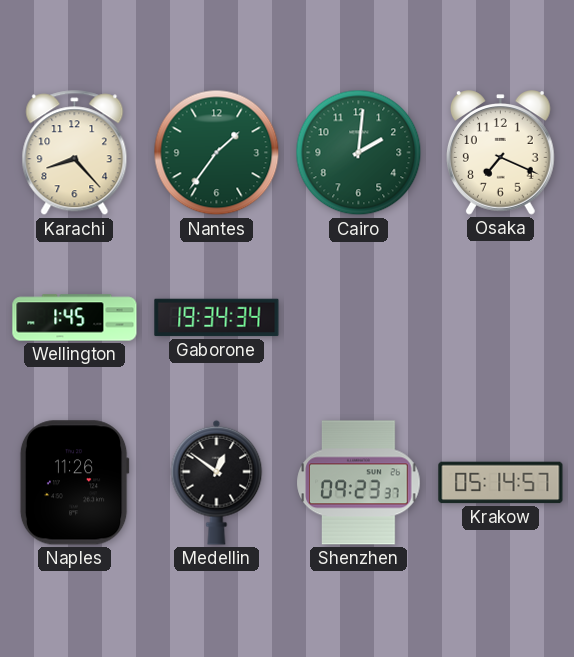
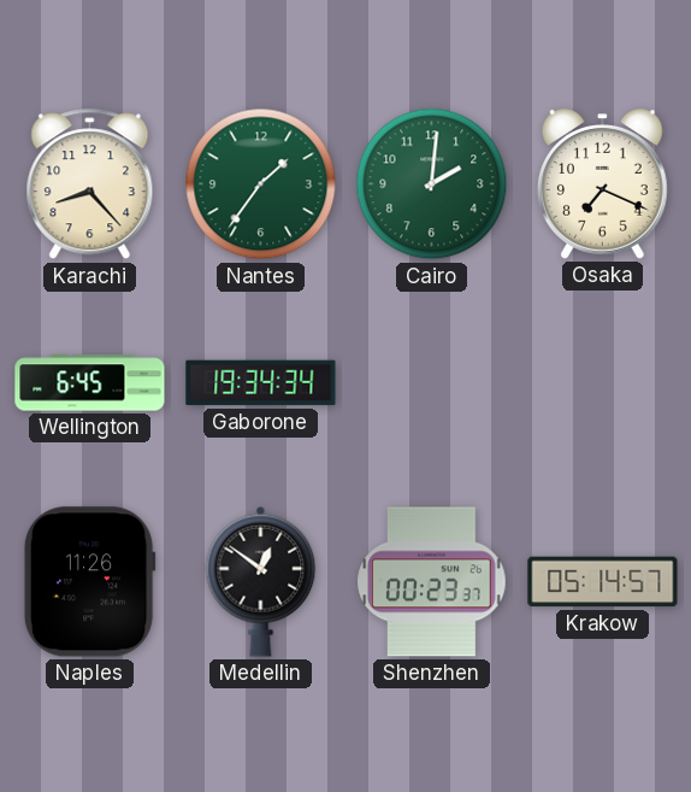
Wellington: 1:45 -> 6:45 (90, 383)
Shenzhen: 09:23 -> 00:23 (432, 582)
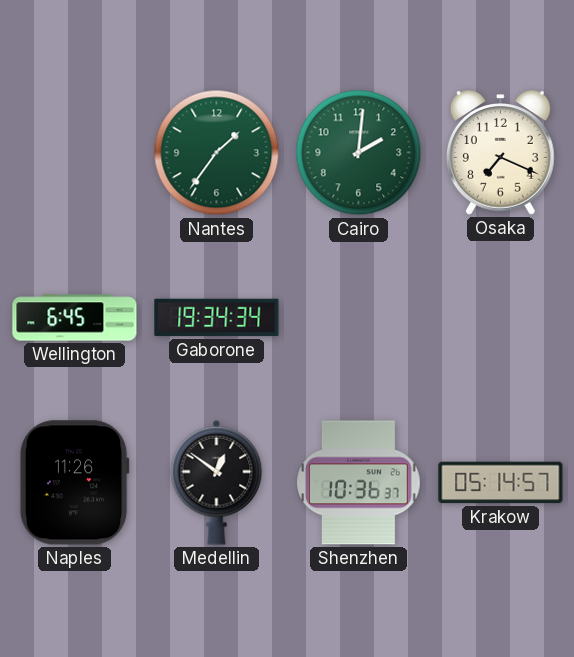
Karachi: 8:23 -> none (90, 184)
Shenzhen: 00:23 -> 10:36 (359, 483)
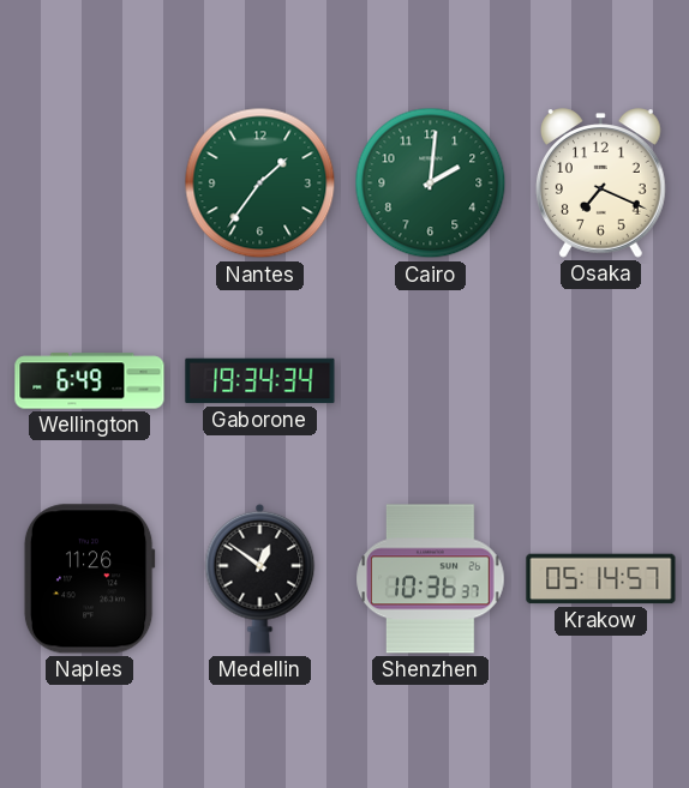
Wellington: 6:45 -> 6:49 (90, 381)
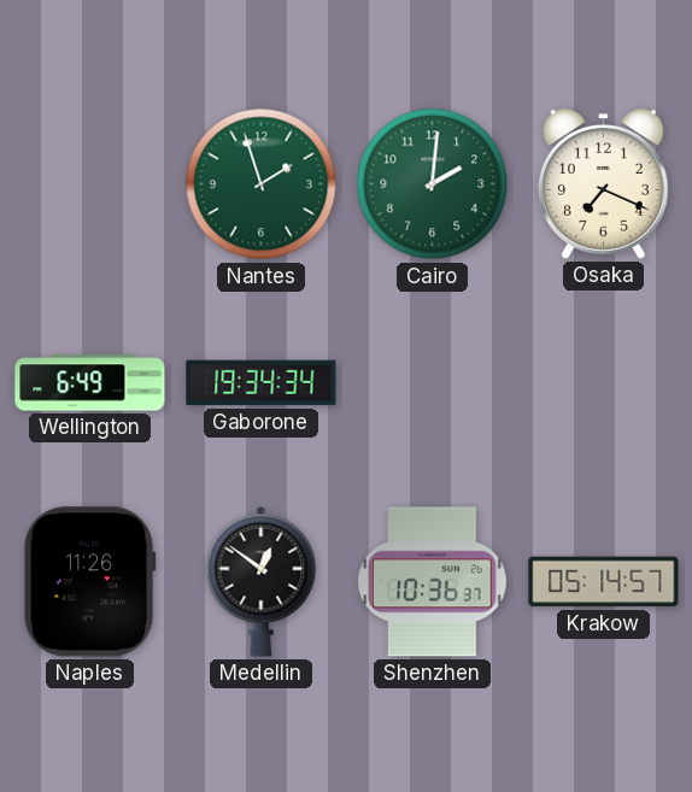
Nantes: 1:36 -> 1:57 (262, 184)
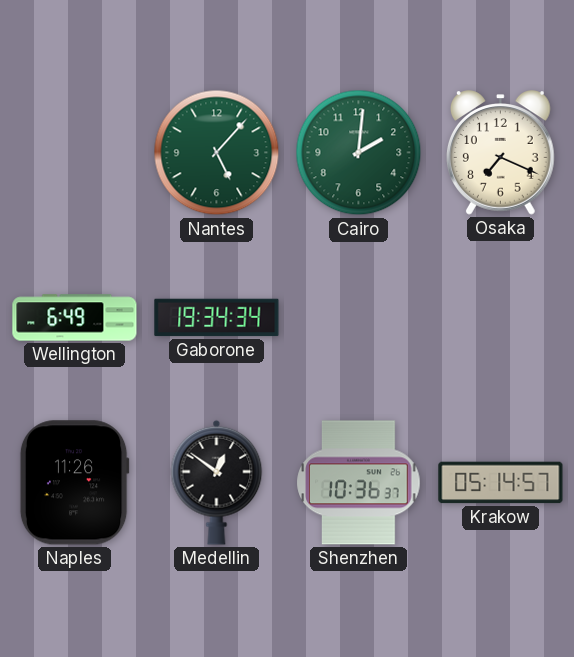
Nantes: 1:57 -> 5:07 (217, 153)
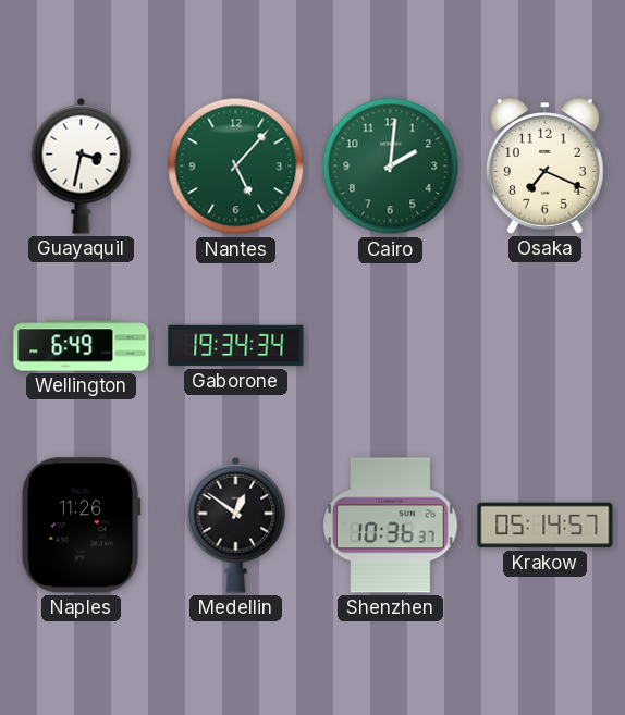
Guayaquil: none -> 3:32 (82, 165)
